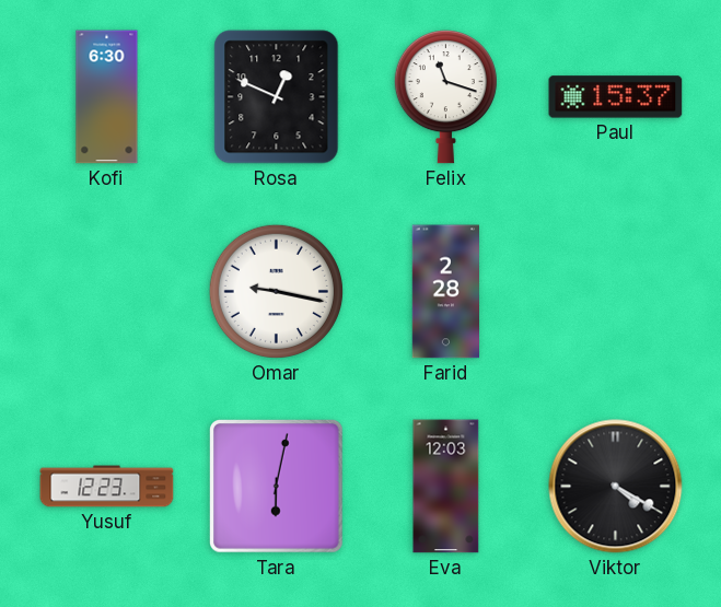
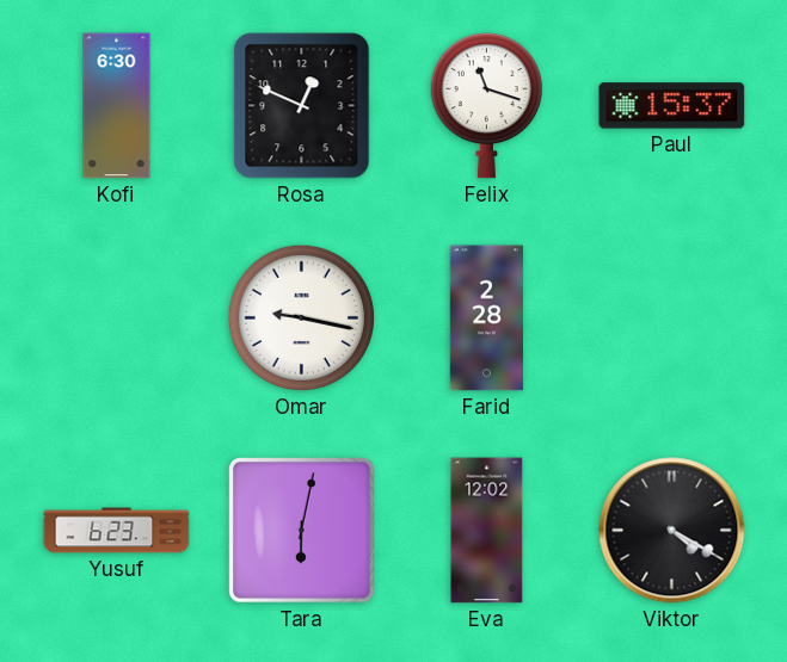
Yusuf: 12:23 -> 6:23 (117, 531)
Eva: 12:03 -> 12:02 (487, 531)
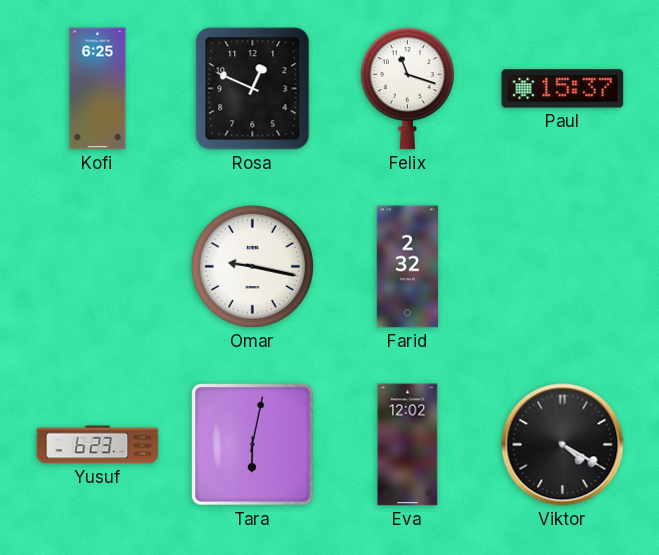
Kofi: 6:30 -> 6:25 (98, 89)
Farid: 2:28 -> 2:32 (408, 267)
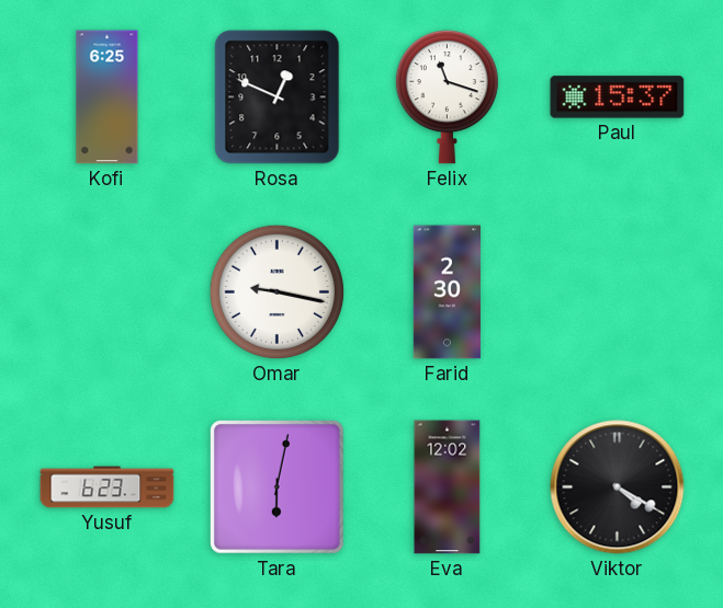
Farid: 2:32 -> 2:30 (448, 292)
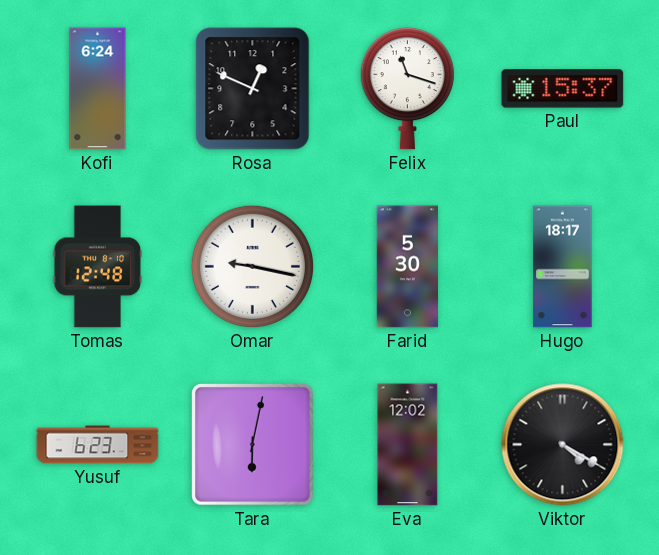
Kofi: 6:25 -> 6:24 (98, 89)
Tomas: none -> 12:48 (98, 267)
Farid: 2:30 -> 5:30 (408, 267)
Hugo: none -> 18:17 (563, 267)
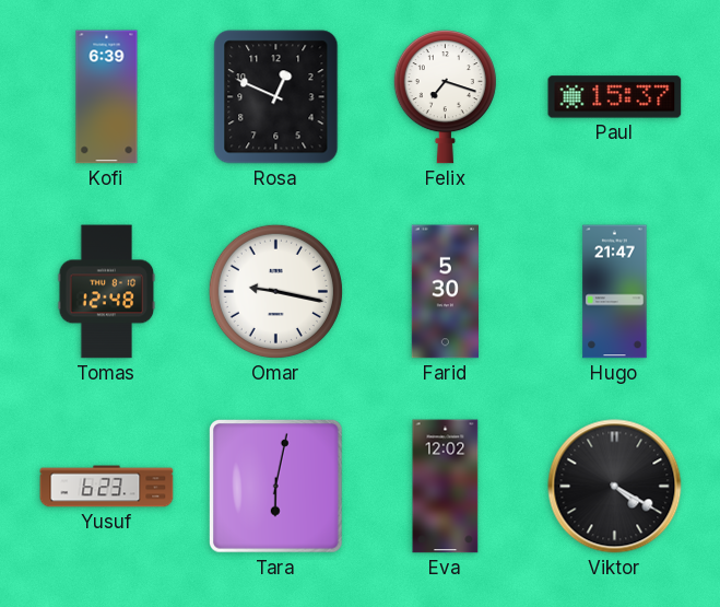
Kofi: 6:24 -> 6:39 (107, 97)
Felix: 11:18 -> 7:18 (445, 97)
Hugo: 18:17 -> 21:47 (615, 292)
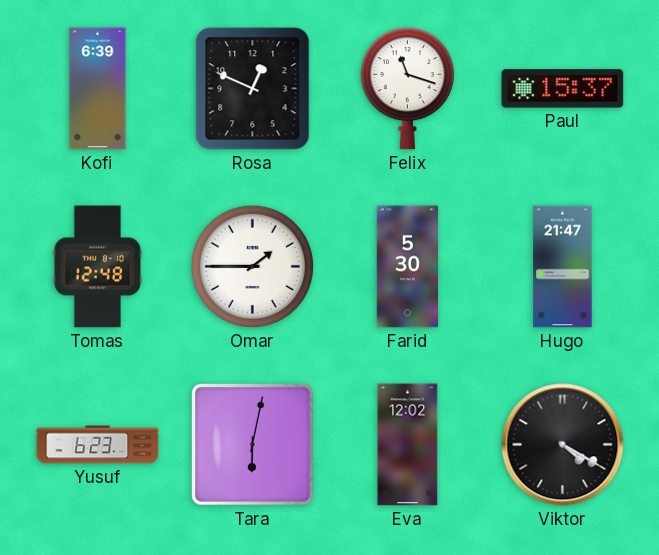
Felix: 7:18 -> 11:18 (407, 89)
Omar: 9:17 -> 1:45 (252, 266)
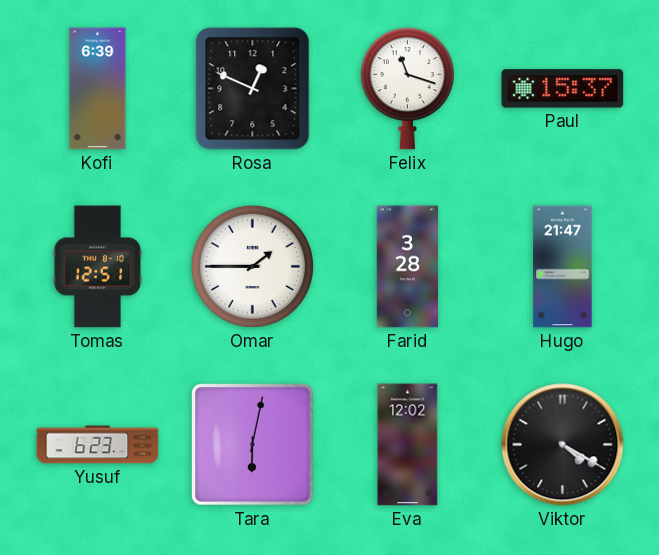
Tomas: 12:48 -> 12:51 (98, 267)
Farid: 5:30 -> 3:28 (408, 267)
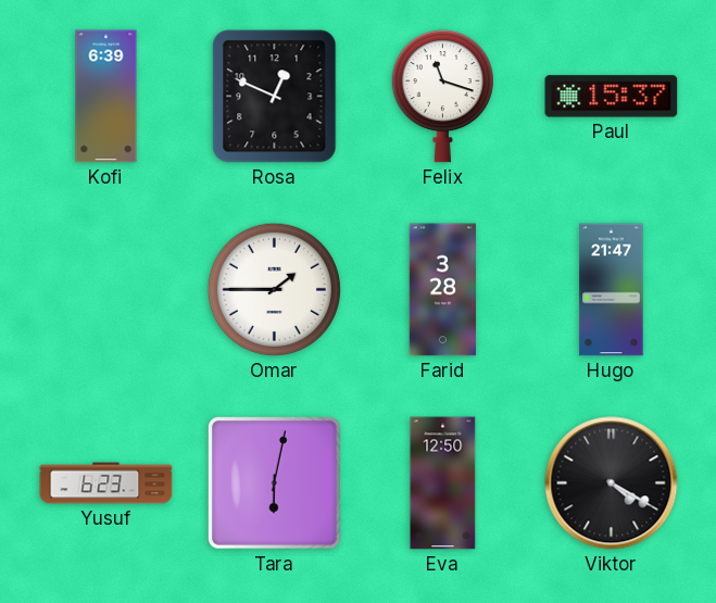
Tomas: 12:51 -> none (98, 267)
Eva: 12:02 -> 12:50 (443, 483)
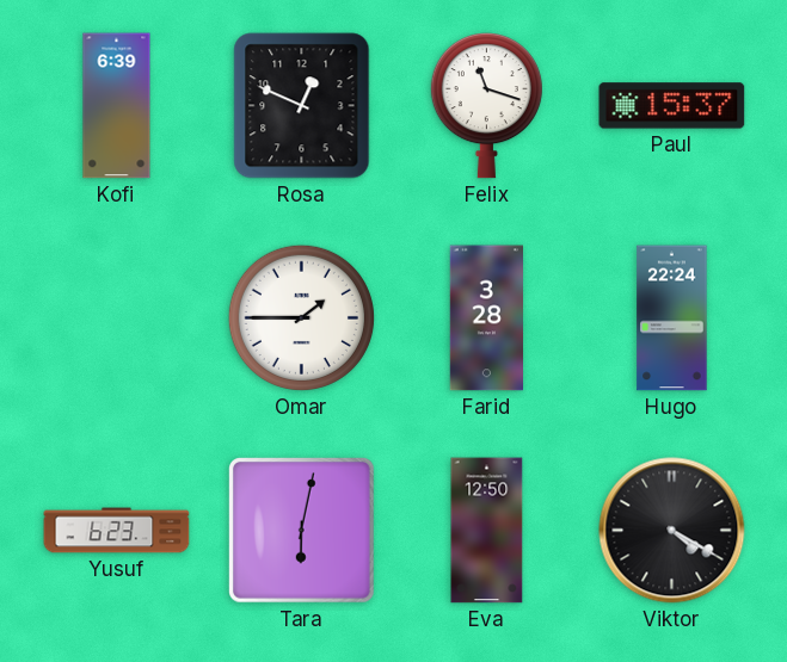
Hugo: 21:47 -> 22:24 (672, 318)
